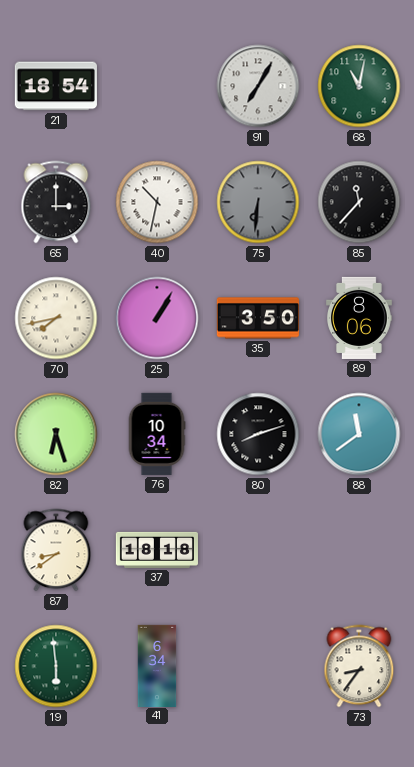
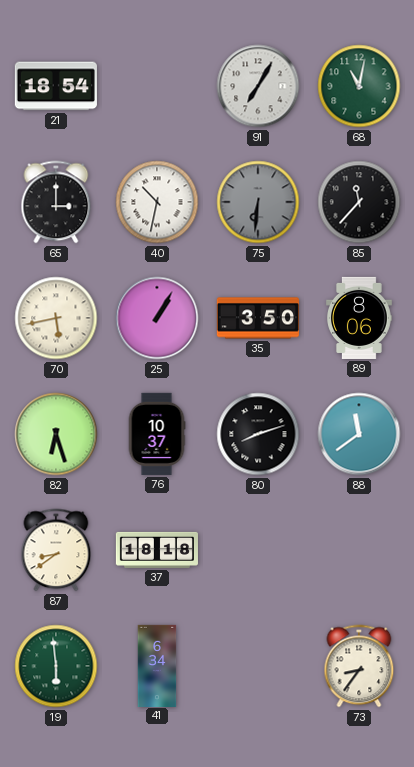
70: 7:43 -> 5:43 (56, 318)
76: 10:34 -> 10:37 (157, 434)
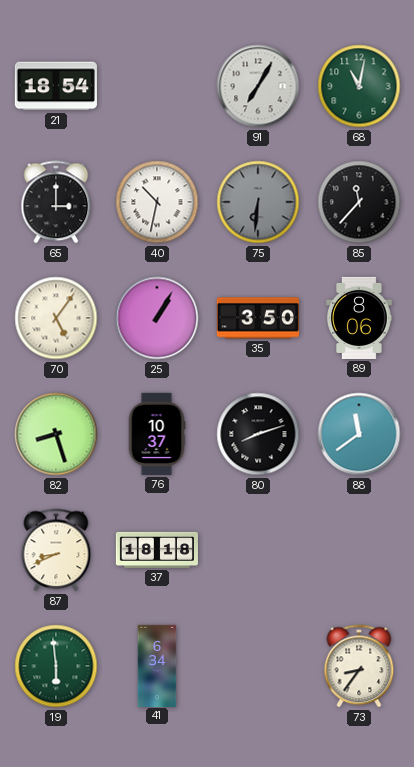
70: 5:43 -> 5:06 (56, 318)
82: 6:27 -> 8:27 (56, 434)
87: 8:39 -> 8:41 (56, 550)
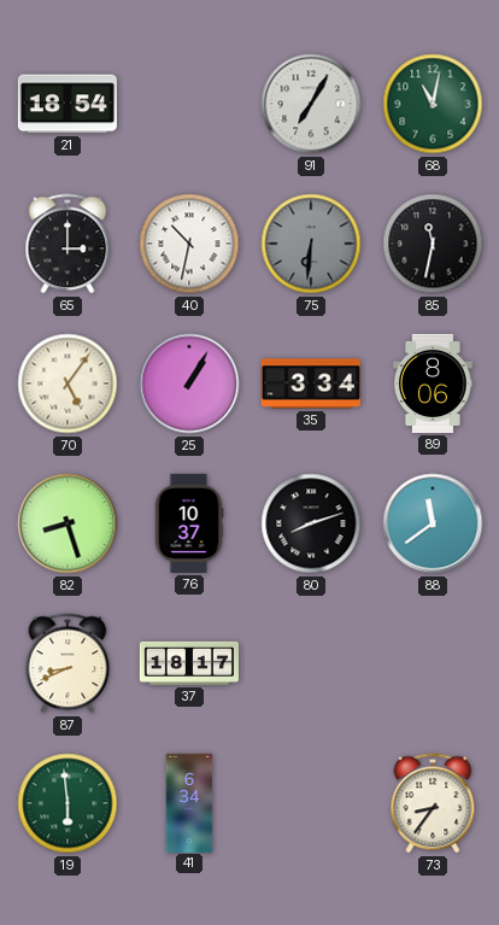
85: 11:37 -> 11:32 (433, 244)
35: 3:50 -> 3:34 (311, 384)
37: 18:18 -> 18:17 (189, 663)
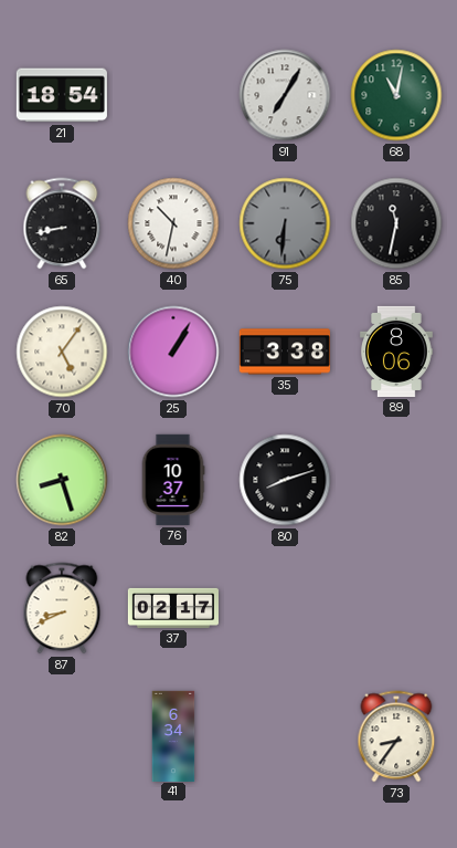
65: 3:00 -> 8:43 (62, 223)
35: 3:34 -> 3:38 (285, 352)
88: 11:39 -> none (433, 523)
37: 18:17 -> 02:17 (173, 608)
19: 5:59 -> none (67, 803)
